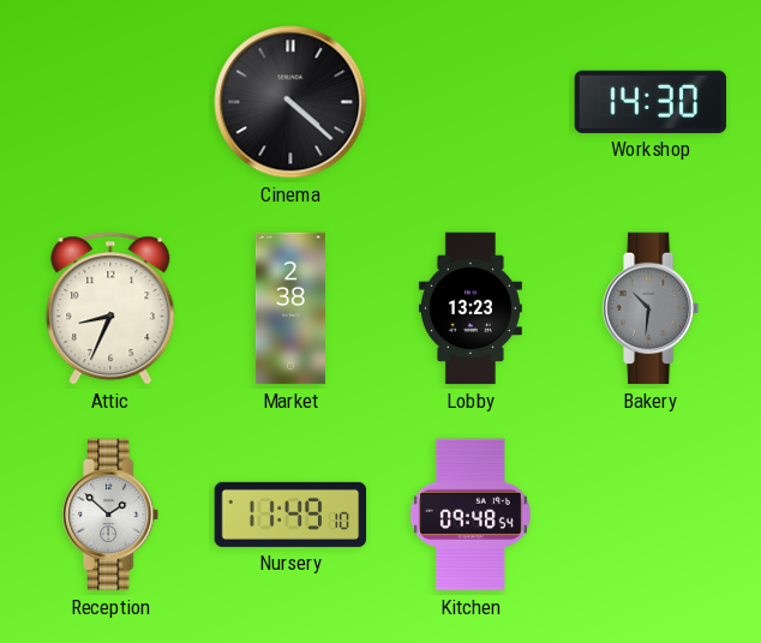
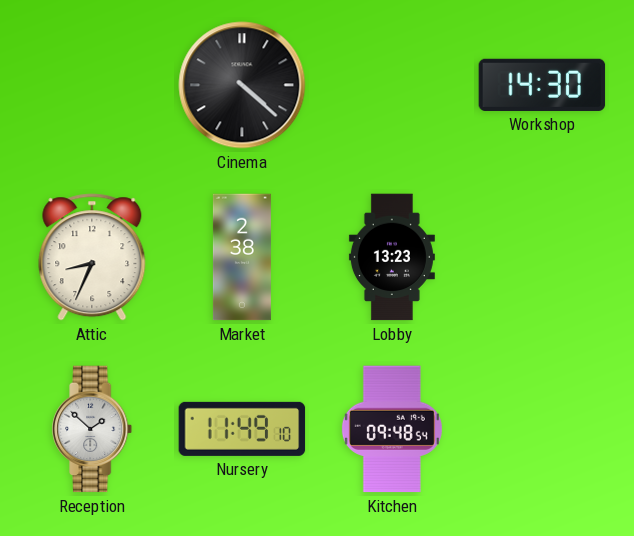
Bakery: 10:31 -> none (652, 308)
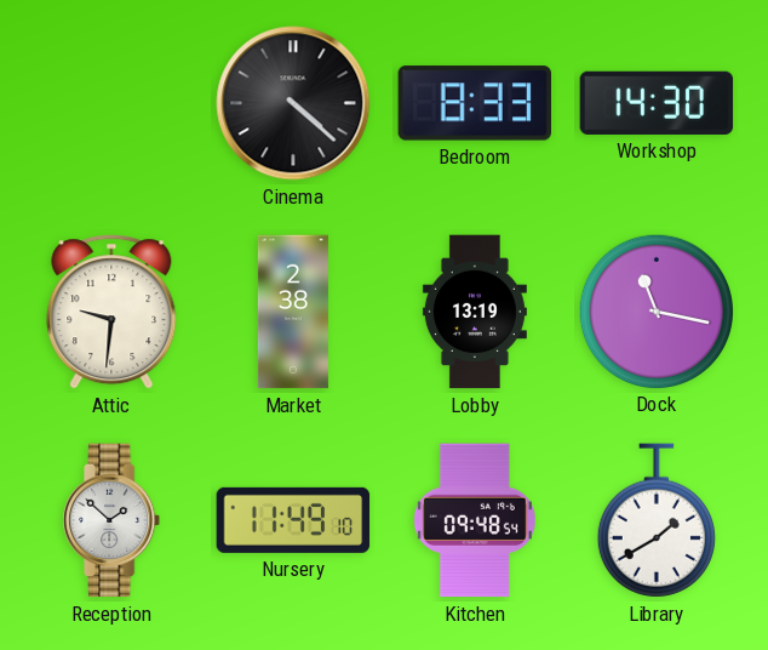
Bedroom: none -> 8:33 (474, 103)
Attic: 8:34 -> 9:31 (111, 312)
Lobby: 13:23 -> 13:19 (475, 312)
Dock: none -> 11:17 (655, 310)
Library: none -> 1:40 (657, 520)
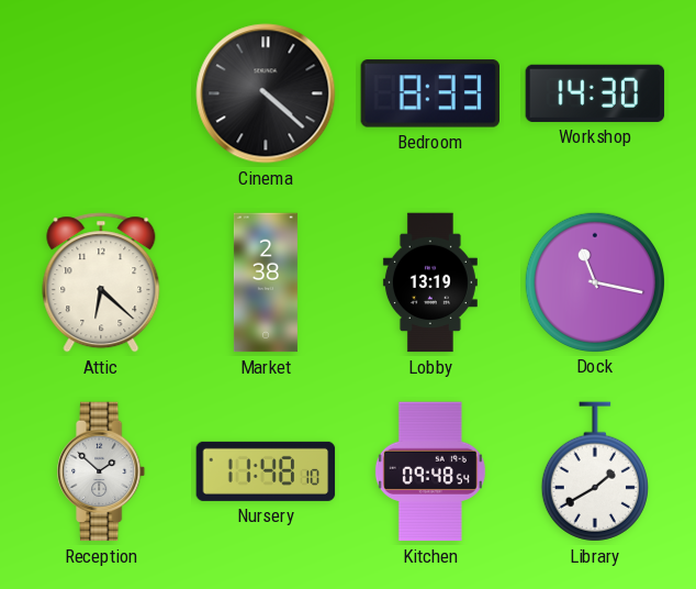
Attic: 9:31 -> 6:22 (101, 282)
Nursery: 11:49 -> 11:48 (266, 471)
